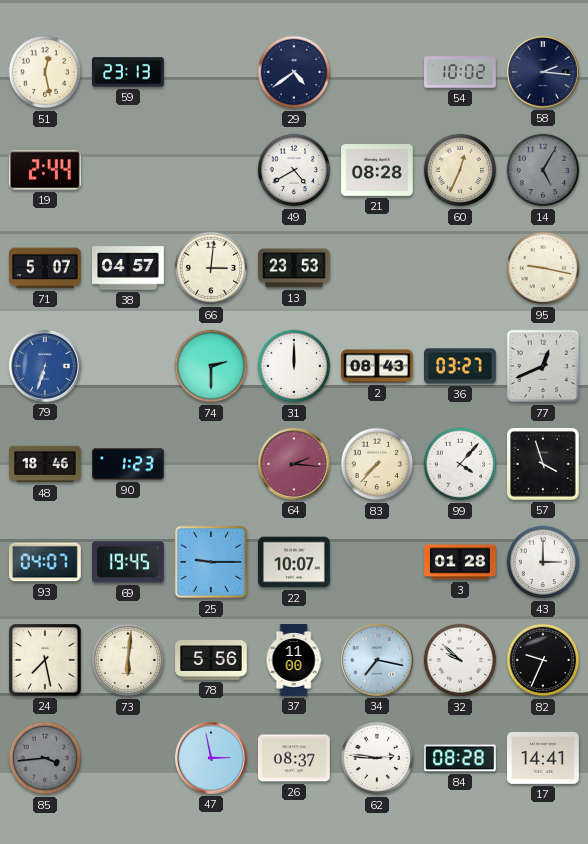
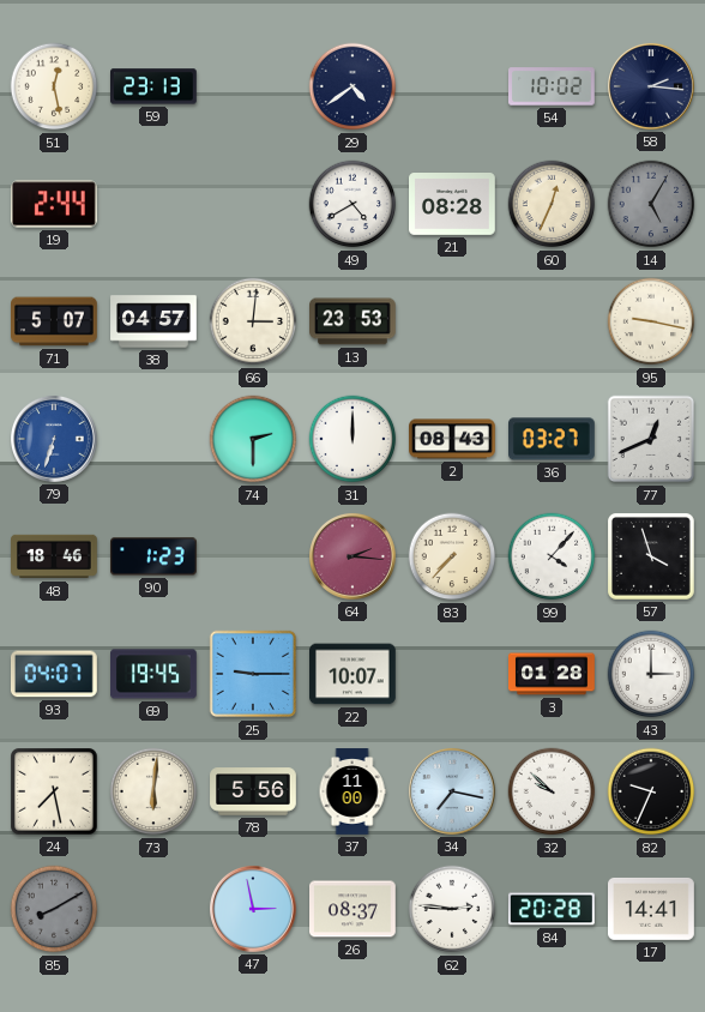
85: 3:44 -> 8:10 (54, 909)
84: 08:28 -> 20:28 (552, 909)
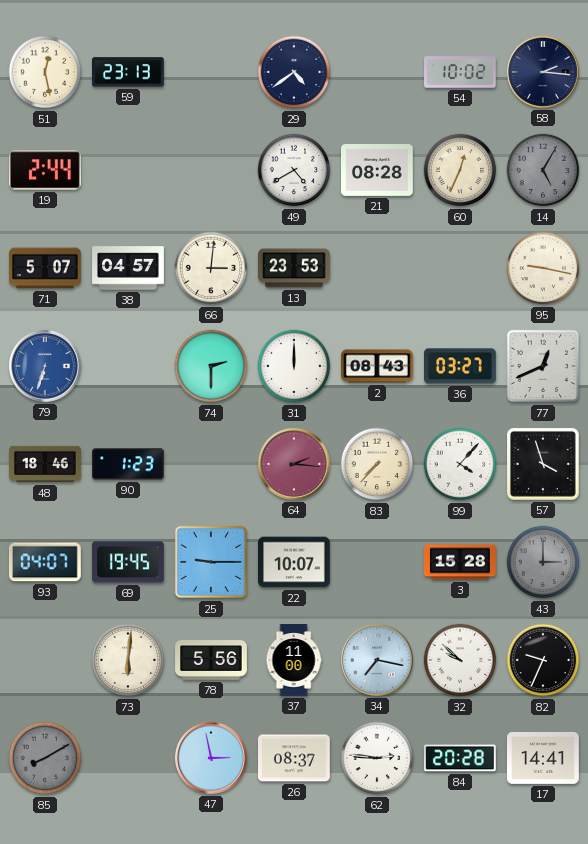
3: 01:28 -> 15:28 (461, 562)
43 dial: white -> grey (543, 562)
24: 7:28 -> none (55, 793)
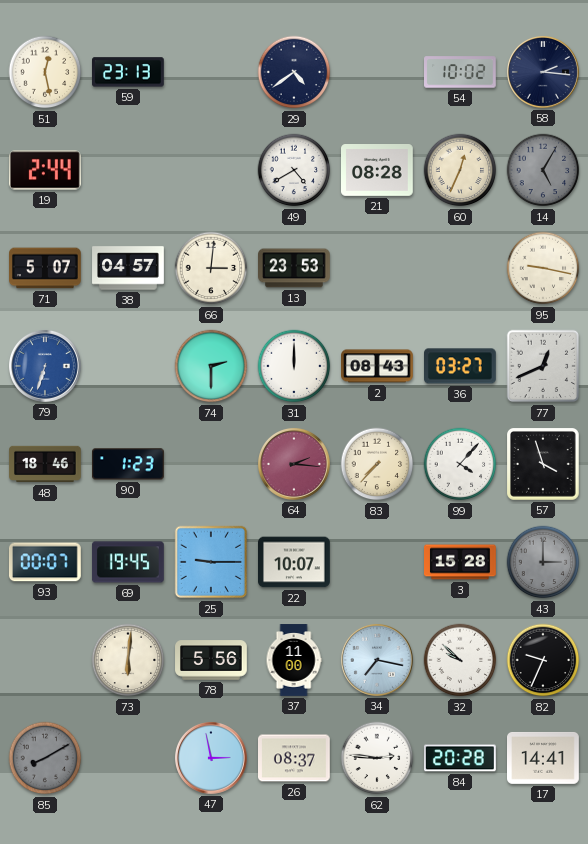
93: 04:07 -> 00:07 (45, 562)
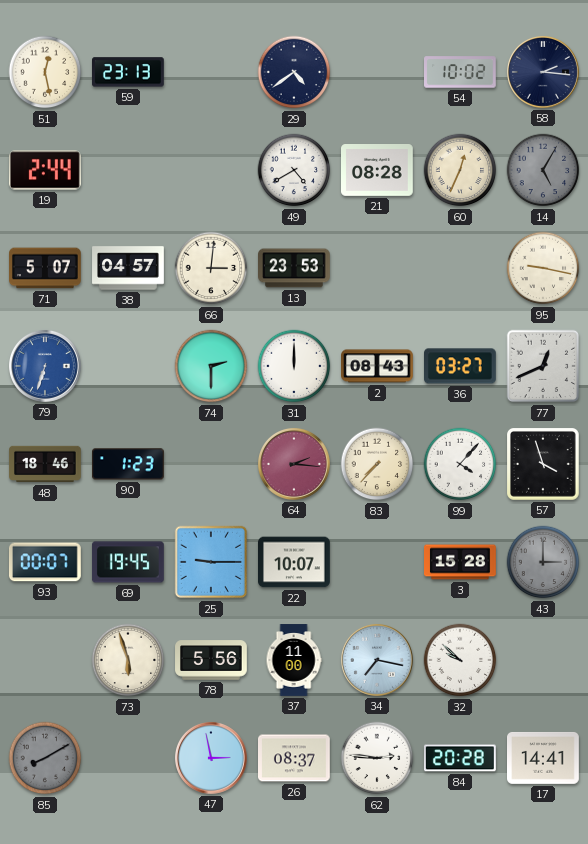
73: 6:01 -> 5:57 (128, 660)
82: 9:34 -> none (543, 660)
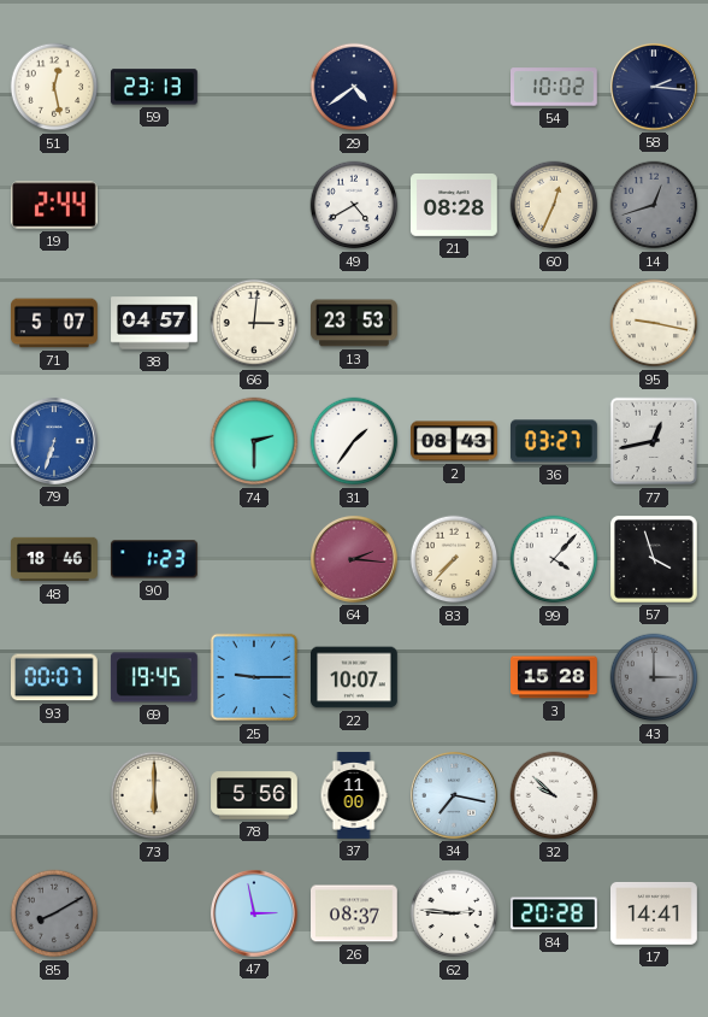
14: 5:05 -> 12:42 (654, 205)
31: 12:00 -> 1:36 (354, 441)
77: 12:41 -> 12:43 (654, 441)
73: 5:57 -> 6:00 (154, 795)
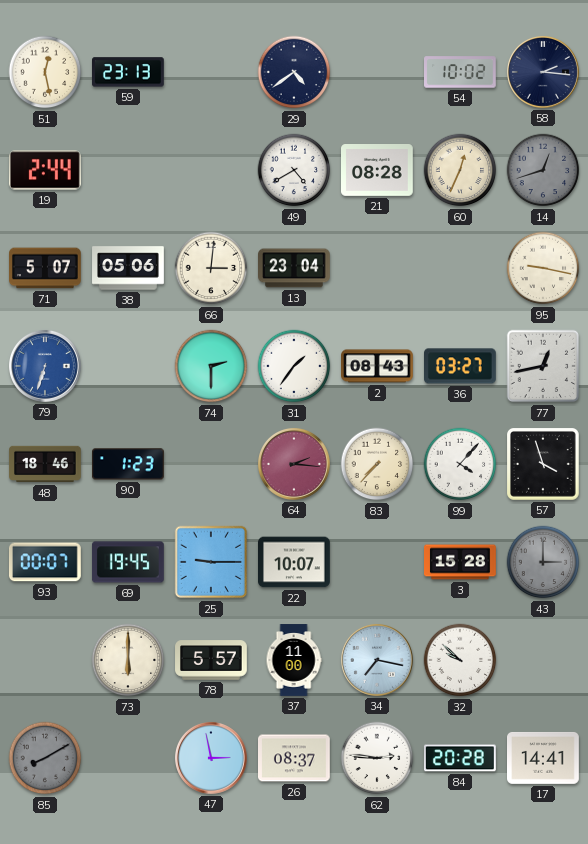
38: 04:57 -> 05:06 (128, 268)
13: 23:53 -> 23:04 (295, 268)
78: 5:56 -> 5:57 (211, 660)
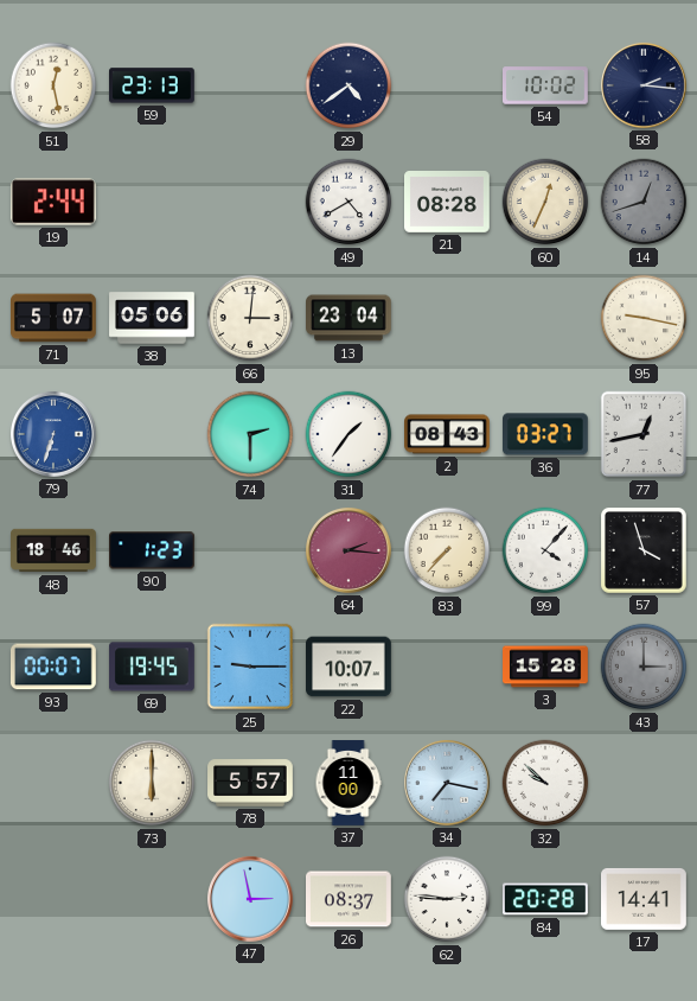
85: 8:10 -> none (45, 758)
